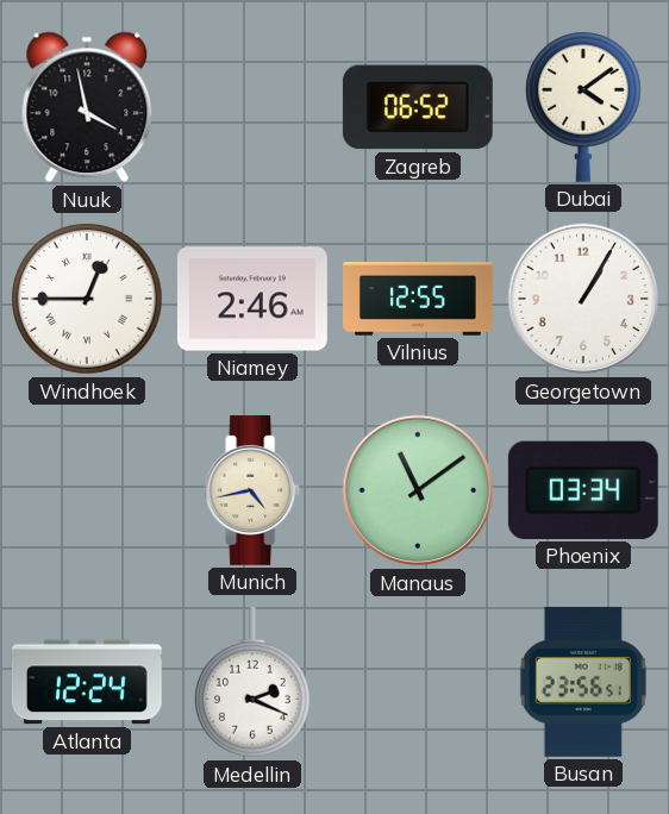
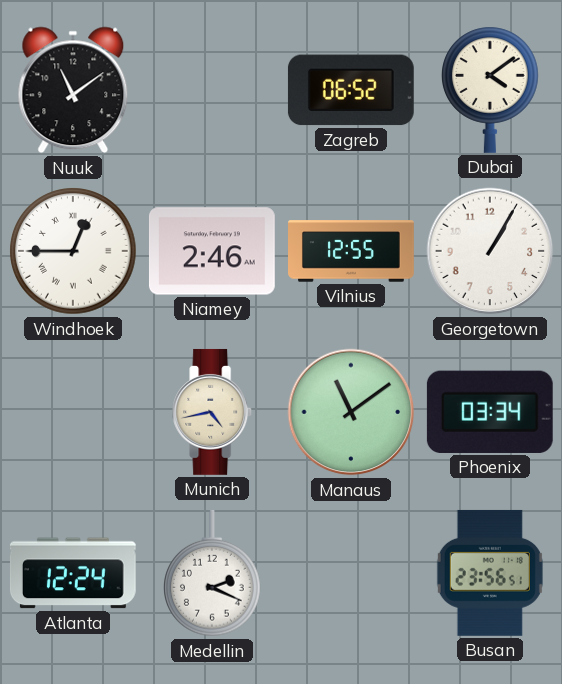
Nuuk: 3:58 -> 11:09 (73, 90)
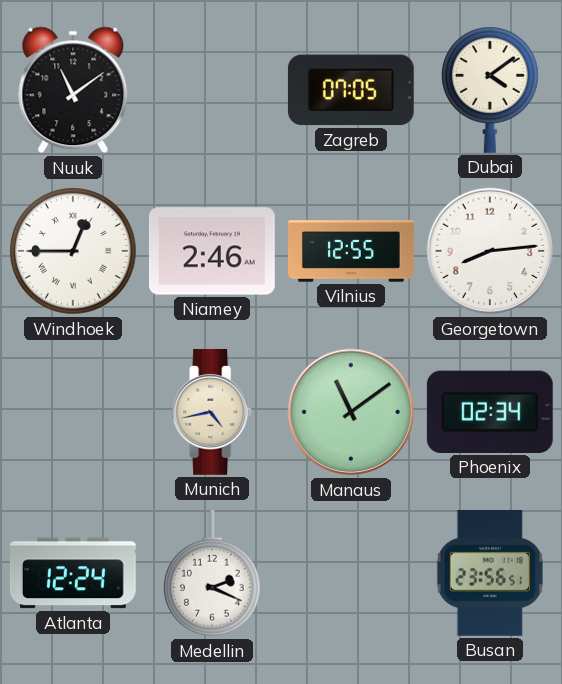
Zagreb: 06:52 -> 07:05 (351, 90)
Georgetown: 1:05 -> 8:14 (490, 251)
Phoenix: 03:34 -> 02:34 (490, 412)
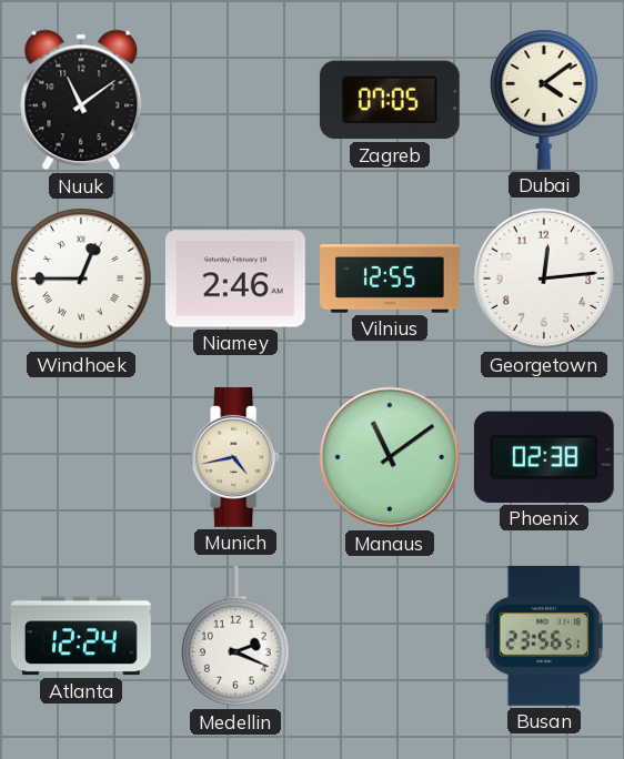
Georgetown: 8:14 -> 12:14 (544, 279)
Phoenix: 02:34 -> 02:38 (544, 457)
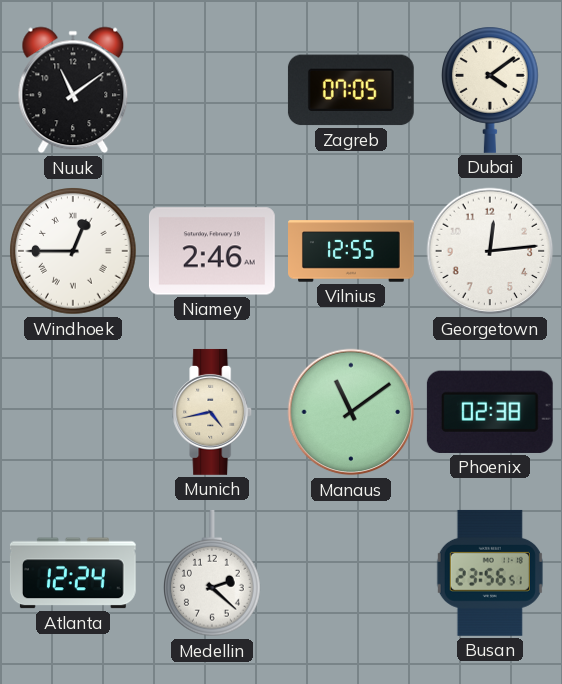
Medellin: 2:19 -> 2:22 (213, 573)
